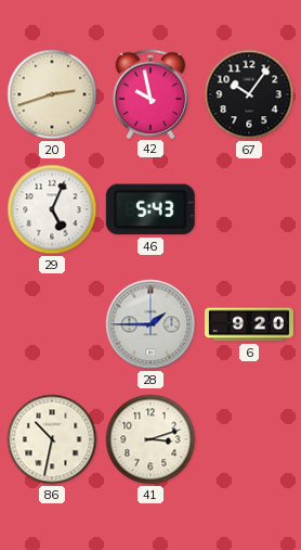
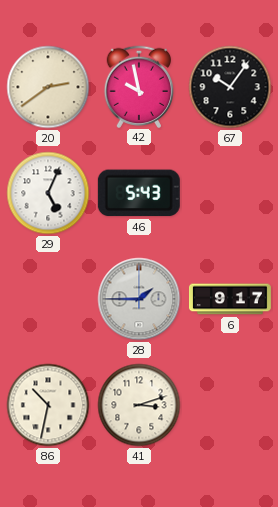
20: 2:42 -> 2:39 (48, 87)
6: 9:20 -> 9:17 (230, 299)
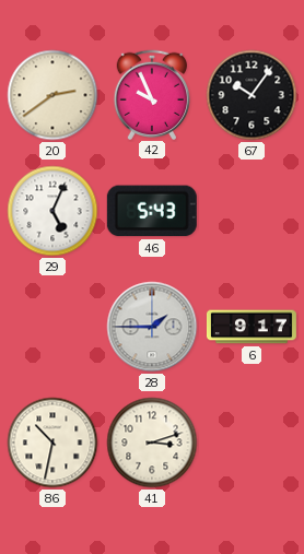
42: 9:58 -> 9:56 (152, 94)
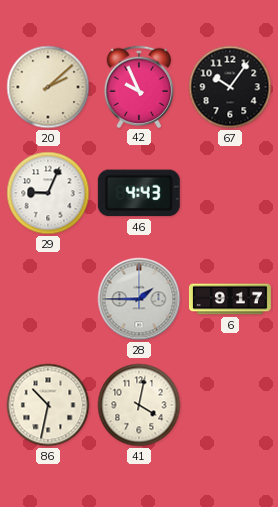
20: 2:39 -> 2:08 (48, 87)
29: 5:04 -> 9:04 (48, 193)
46: 5:43 -> 4:43 (139, 193)
41: 3:12 -> 4:02 (139, 405)
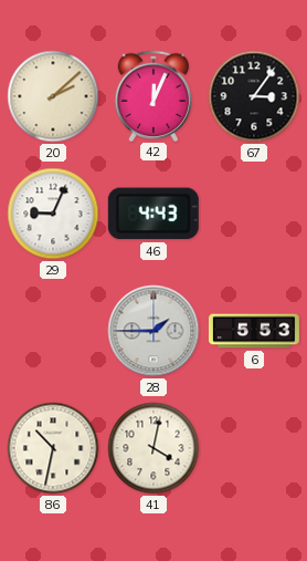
42: 9:56 -> 12:04 (153, 95)
67: 10:06 -> 3:06 (254, 96)
6: 9:17 -> 5:53 (254, 331)
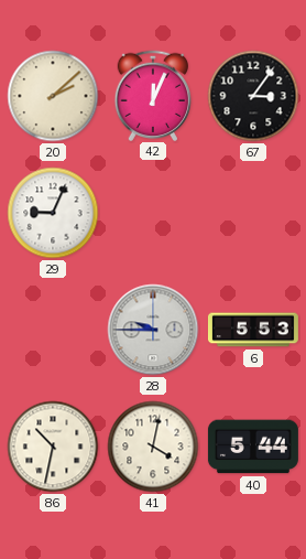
46: 4:43 -> none (153, 214)
28: 1:45 -> 9:45 (153, 330)
40: none -> 5:44 (253, 447)
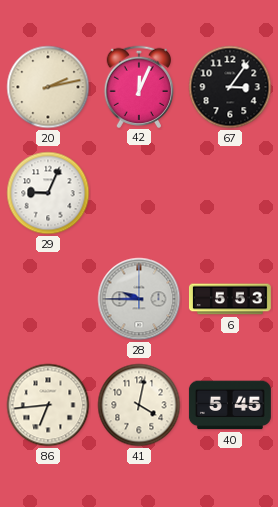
20: 2:08 -> 2:13 (48, 87)
86: 10:32 -> 6:44 (48, 405)
40: 5:44 -> 5:45 (230, 405)
